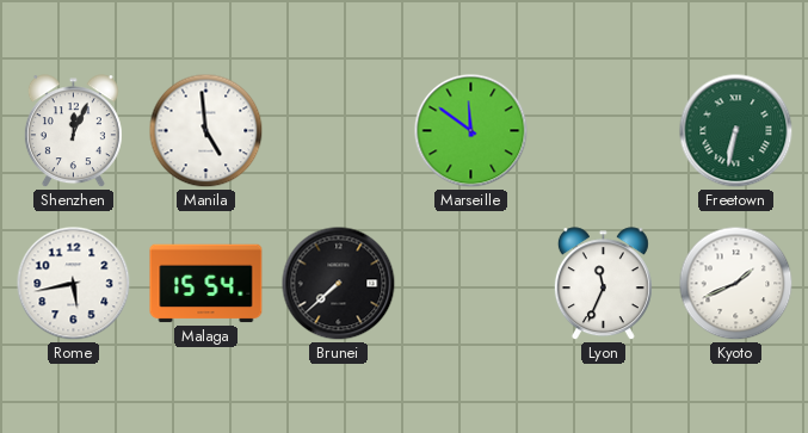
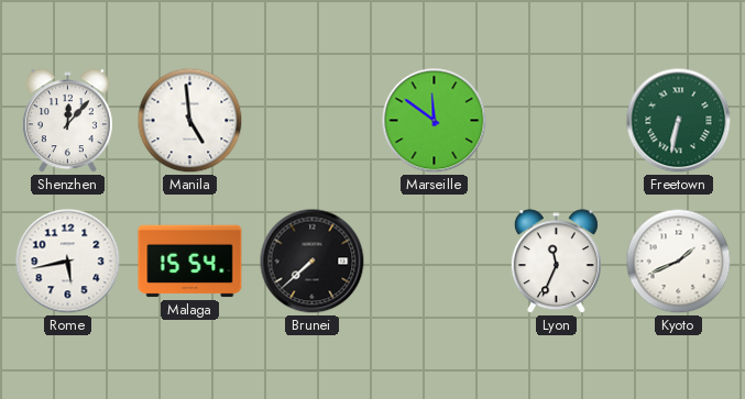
Shenzhen: 12:04 -> 12:07 (67, 121)
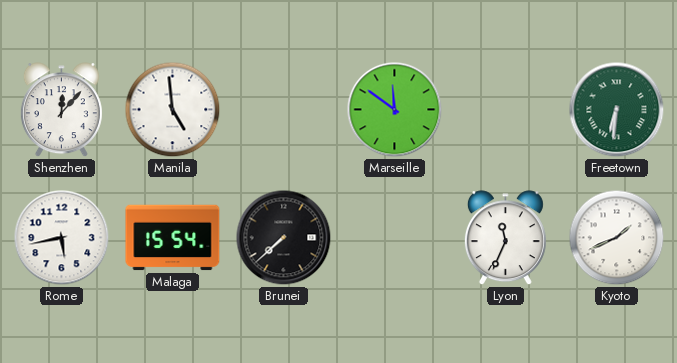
Freetown: 6:32 -> 6:31 (617, 110)
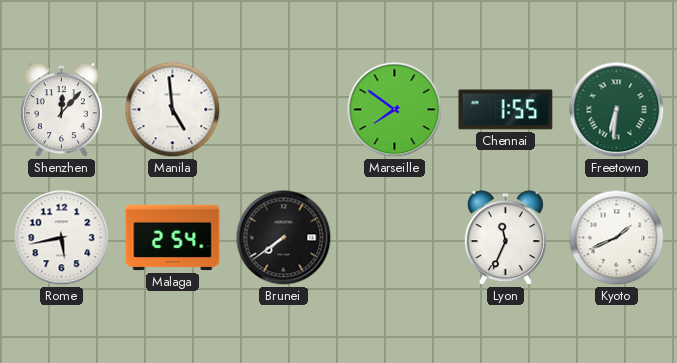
Marseille: 11:51 -> 7:51 (395, 110)
Chennai: none -> 1:55 (506, 110)
Malaga: 15:54 -> 2:54 (173, 238)
Brunei: 7:38 -> 7:39 (284, 238)
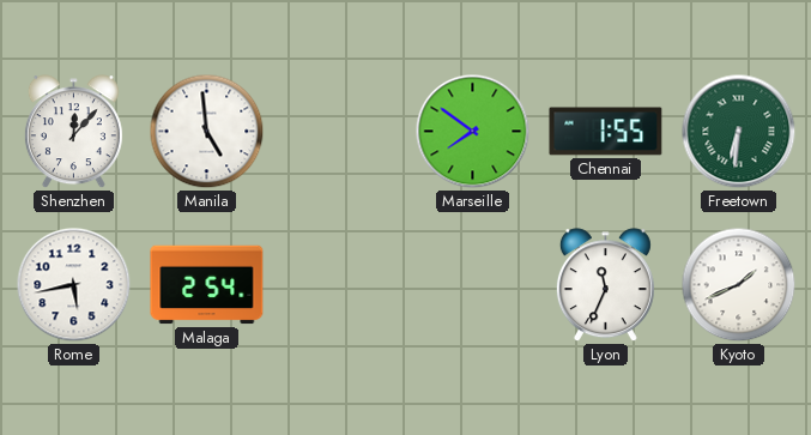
Brunei: 7:39 -> none (284, 238)
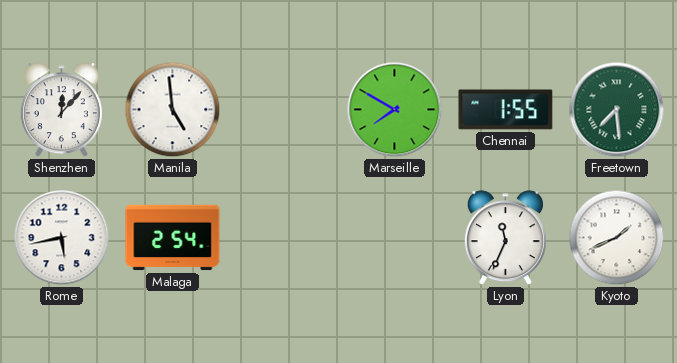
Marseille: 7:51 -> 7:50 (395, 110)
Freetown: 6:31 -> 7:29 (617, 110)
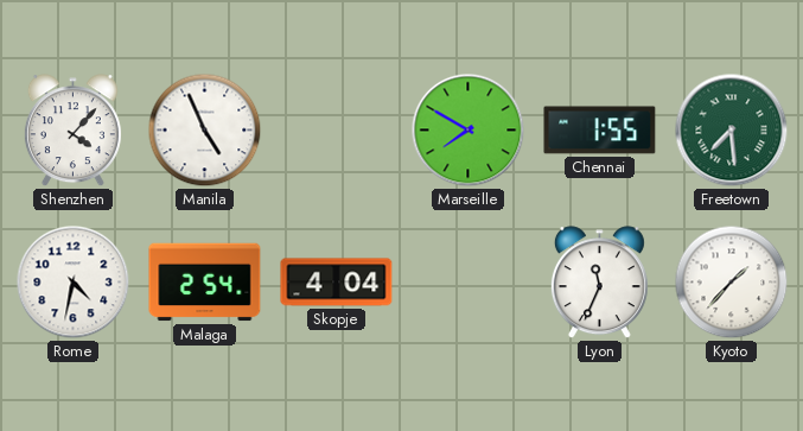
Shenzhen: 12:07 -> 4:07 (72, 131)
Manila: 4:59 -> 4:56 (205, 131)
Rome: 5:43 -> 4:32 (74, 283)
Skopje: none -> 4:04 (337, 283)
Kyoto: 1:41 -> 1:37 (732, 283)
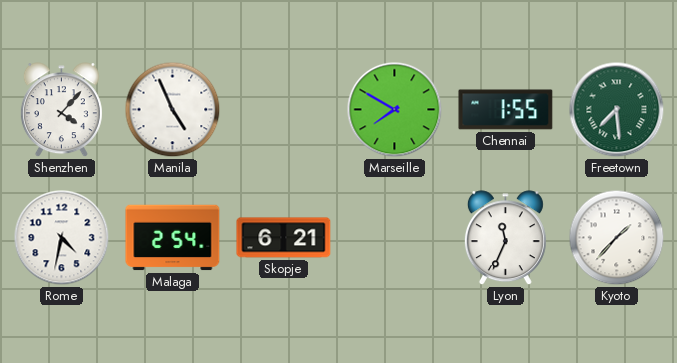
Skopje: 4:04 -> 6:21 (284, 238)
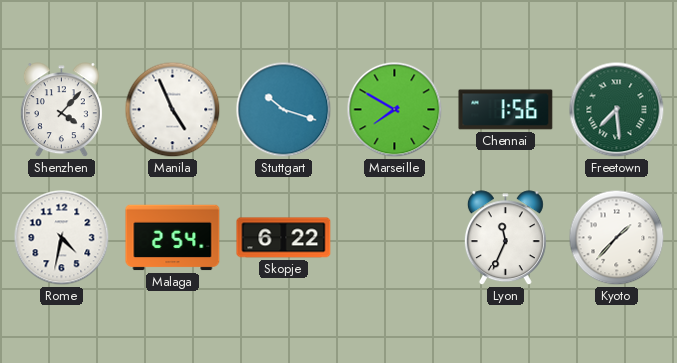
Stuttgart: none -> 10:18 (284, 110)
Chennai: 1:55 -> 1:56 (506, 110)
Skopje: 6:21 -> 6:22 (284, 238)
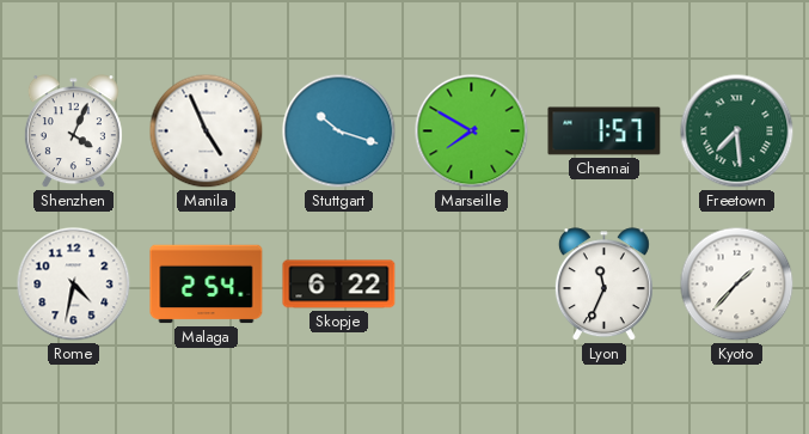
Shenzhen: 4:07 -> 4:04 (73, 132)
Chennai: 1:56 -> 1:57 (605, 132)
